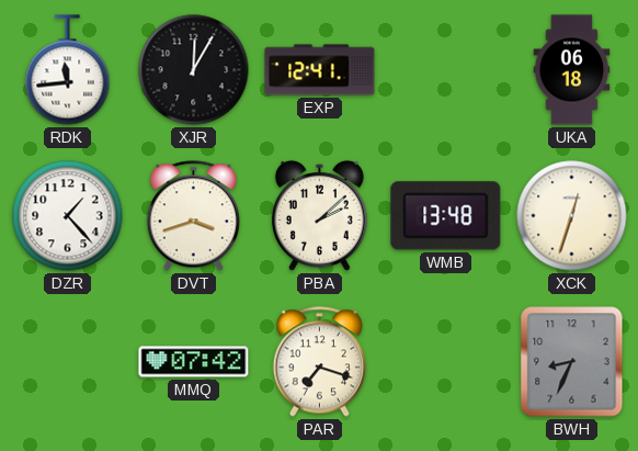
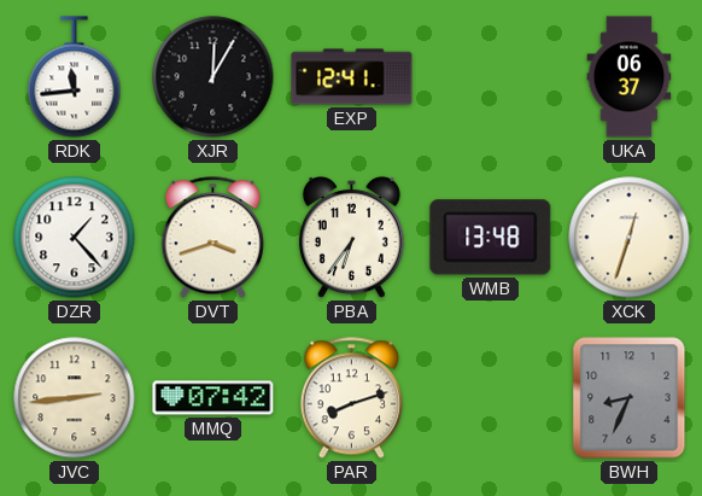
UKA: 06:18 -> 06:37 (630, 77)
PBA: 2:08 -> 6:36 (351, 237)
JVC: none -> 2:44 (75, 398)
PAR: 7:18 -> 8:12 (351, 398)
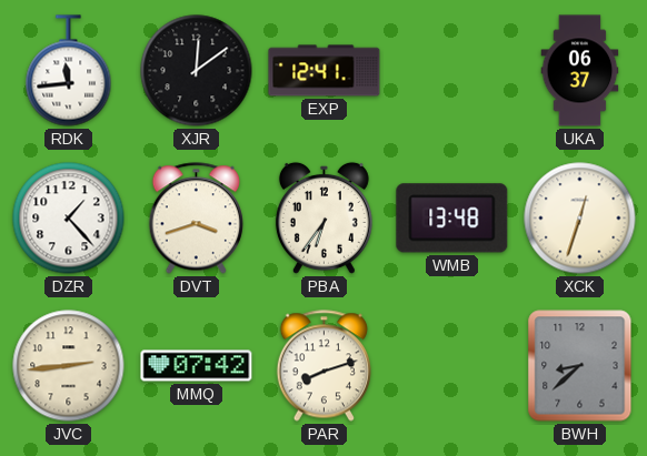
XJR: 12:05 -> 12:09 (197, 71)
BWH: 8:34 -> 8:38 (580, 366)
